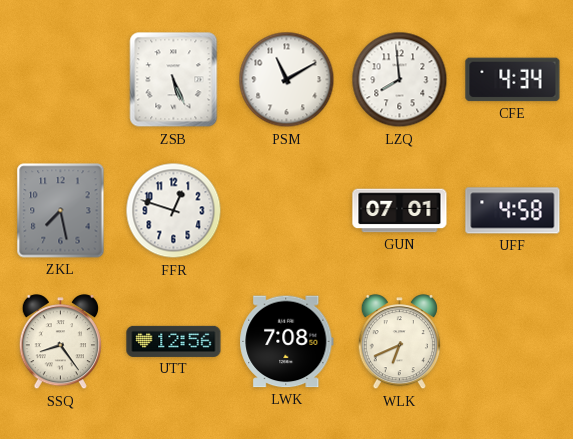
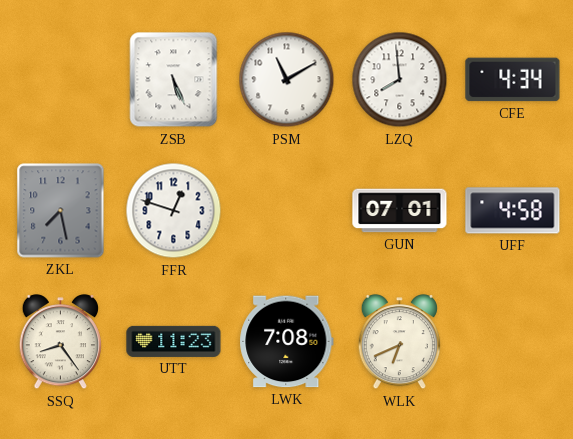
UTT: 12:56 -> 11:23 (174, 341)
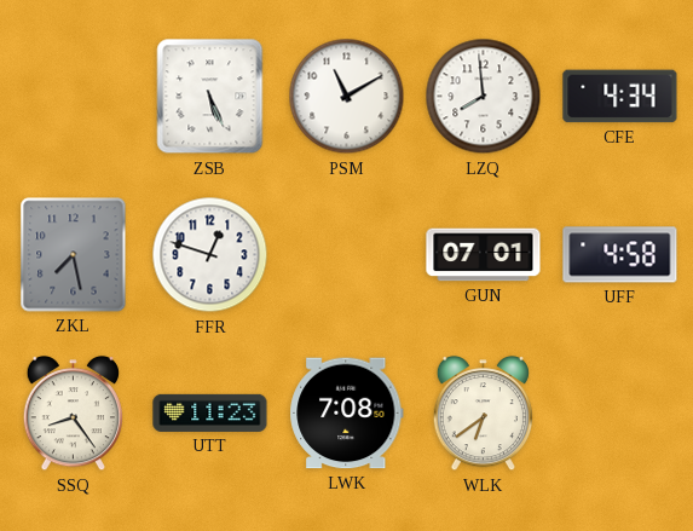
WLK: 6:41 -> 6:39 (483, 414)
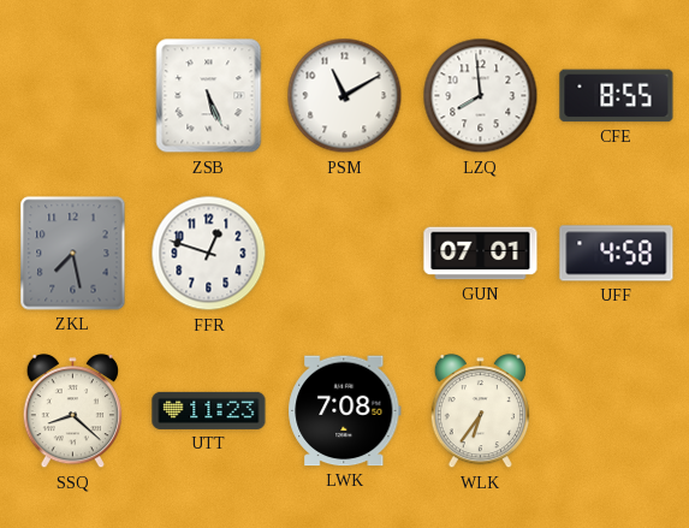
CFE: 4:34 -> 8:55 (617, 96)
SSQ: 8:24 -> 8:22 (72, 411)
WLK: 6:39 -> 6:36 (480, 411)
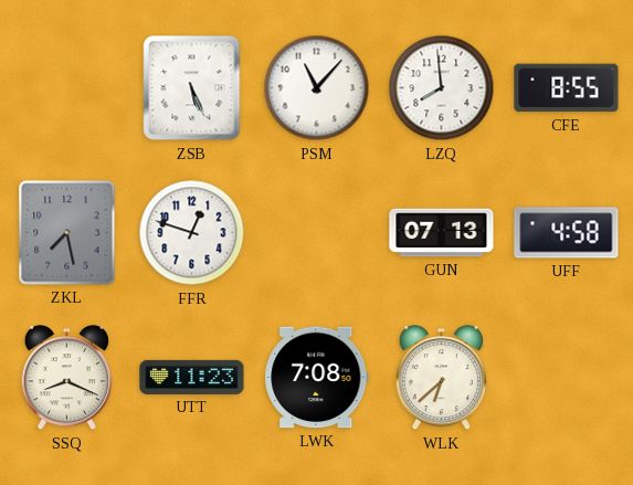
PSM: 11:10 -> 11:07 (317, 88)
GUN: 07:01 -> 07:13 (442, 233)
SSQ: 8:22 -> 8:19 (66, 378)
WLK: 6:36 -> 6:38 (441, 378)
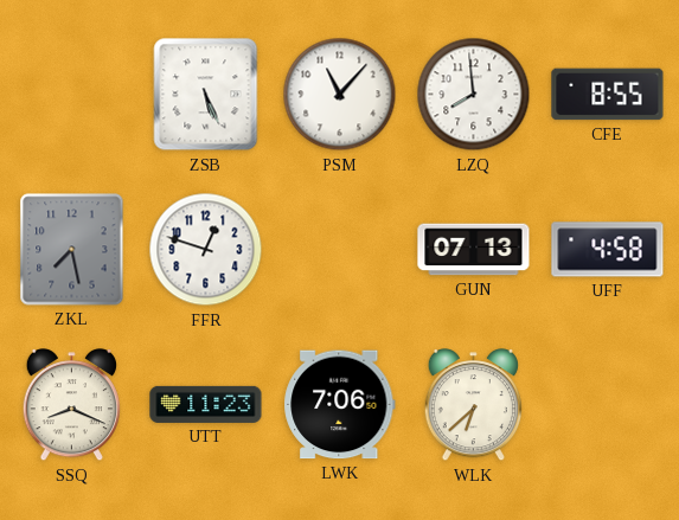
LWK: 7:08 -> 7:06 (340, 405)
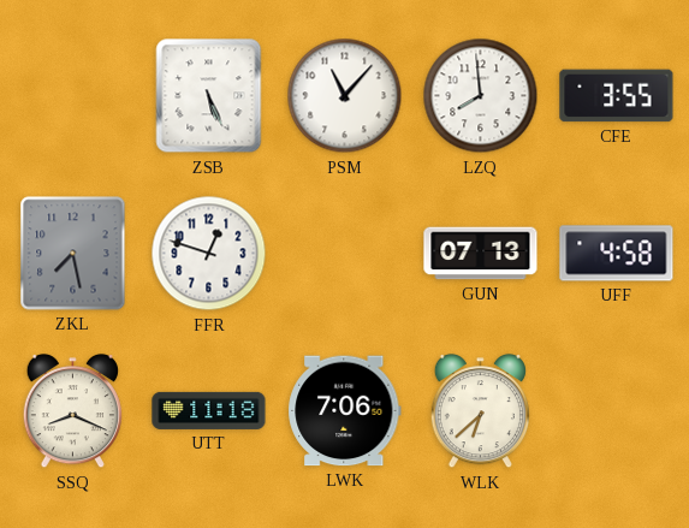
CFE: 8:55 -> 3:55 (617, 96)
UTT: 11:23 -> 11:18 (209, 410)
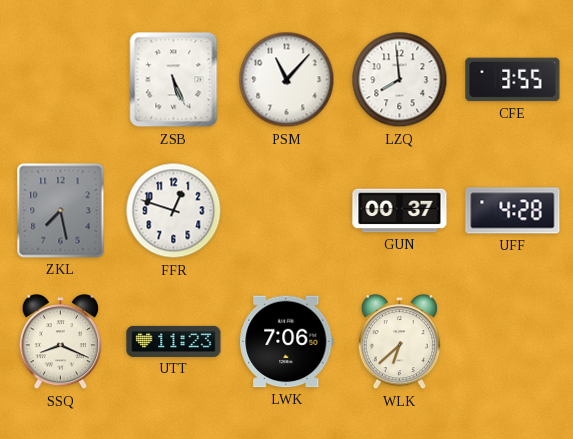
GUN: 07:13 -> 00:37 (400, 211)
UFF: 4:58 -> 4:28 (513, 211)
UTT: 11:18 -> 11:23 (174, 341)
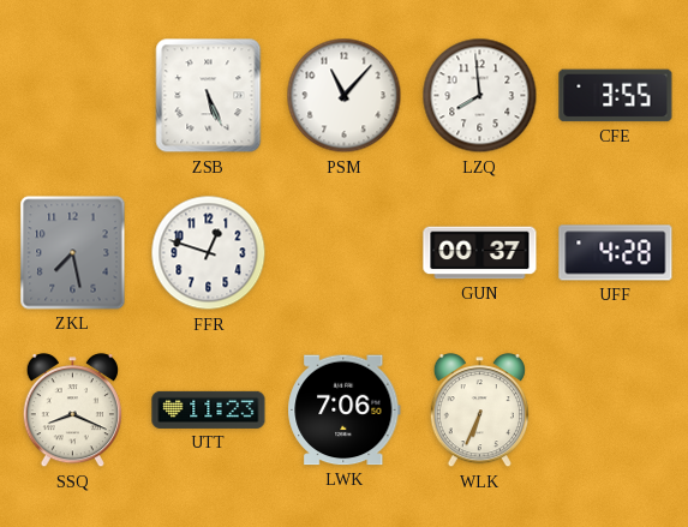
WLK: 6:38 -> 6:34 (479, 411)
